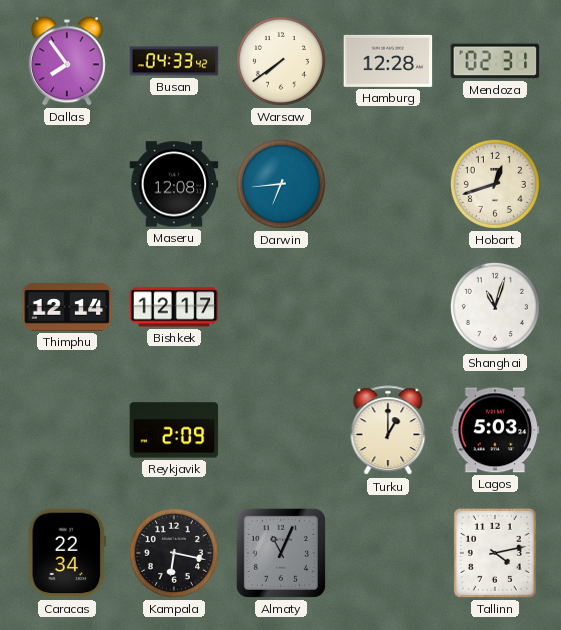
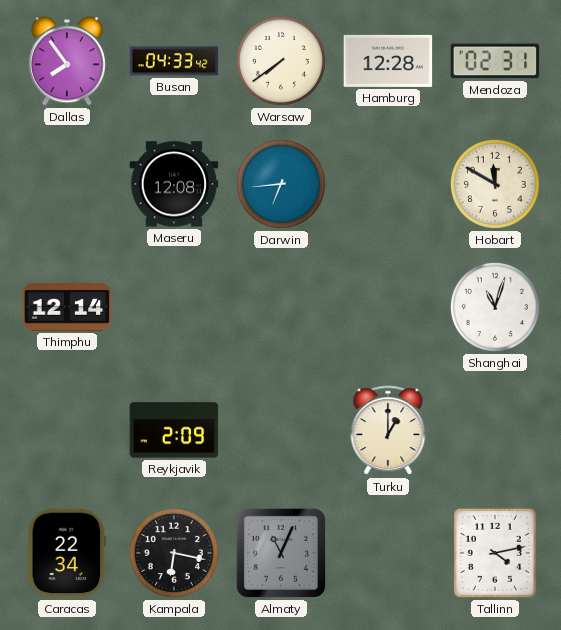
Hobart: 12:42 -> 11:50 (495, 184)
Bishkek: 12:17 -> none (174, 307)
Lagos: 5:03 -> none (495, 430)
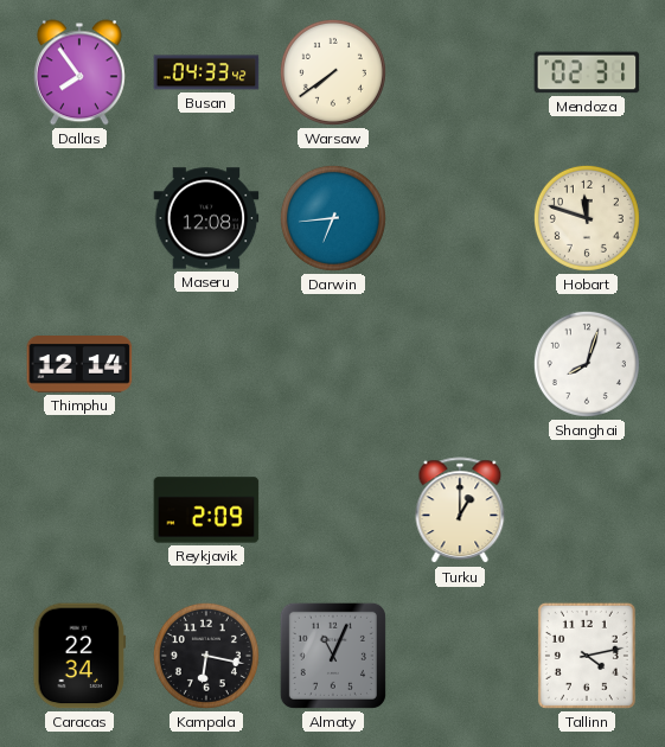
Hamburg: 12:28 -> none (388, 61)
Hobart: 11:50 -> 11:48 (587, 218)
Shanghai: 11:03 -> 8:03 (587, 364)
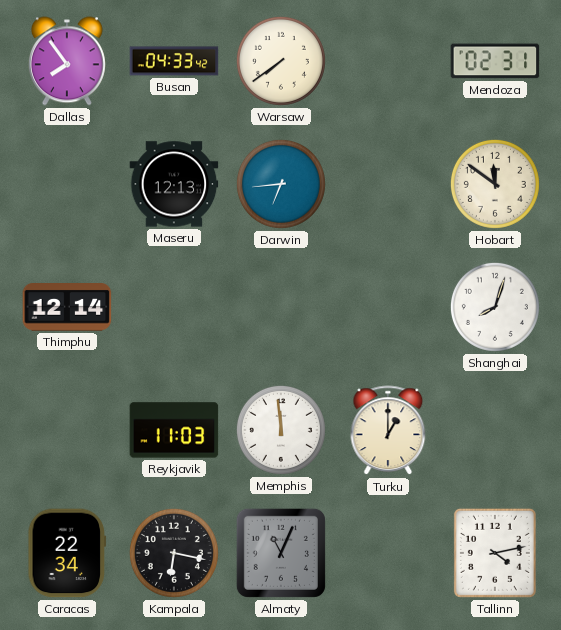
Maseru: 12:08 -> 12:13 (174, 184)
Hobart: 11:48 -> 11:51 (495, 184)
Reykjavik: 2:09 -> 11:03 (174, 430)
Memphis: none -> 11:59 (281, 430)
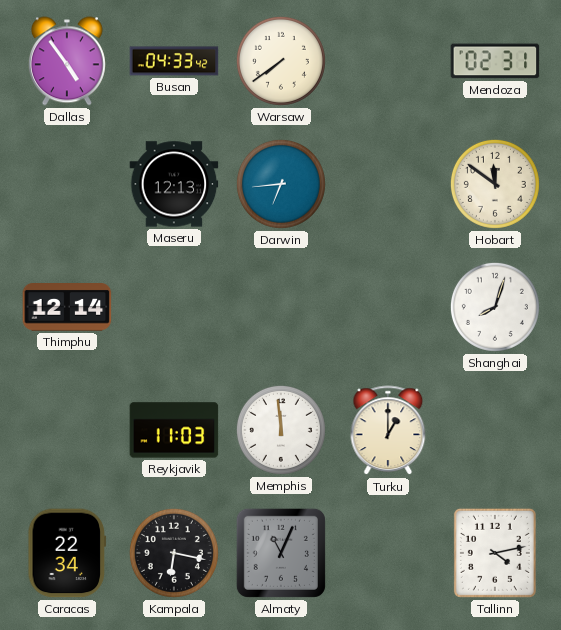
Dallas: 7:54 -> 4:54 (67, 61)
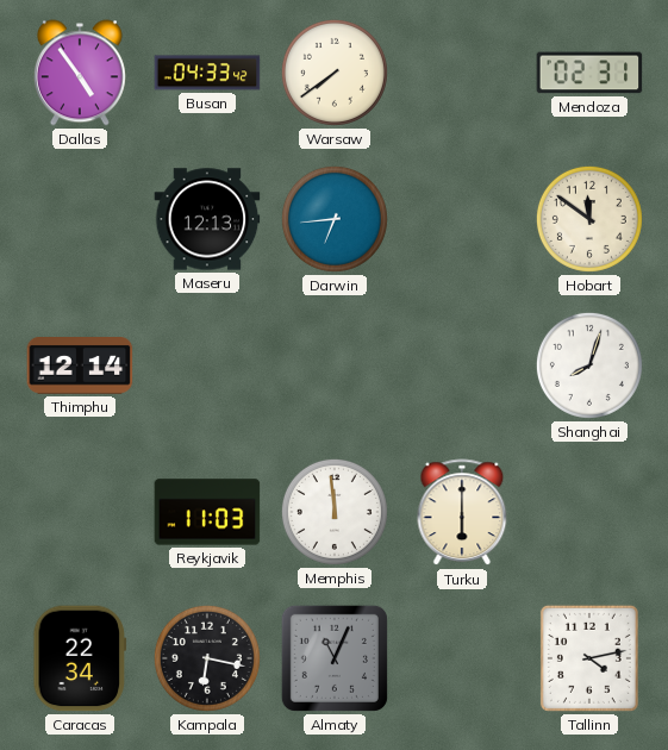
Turku: 1:00 -> 6:00 (462, 513)
